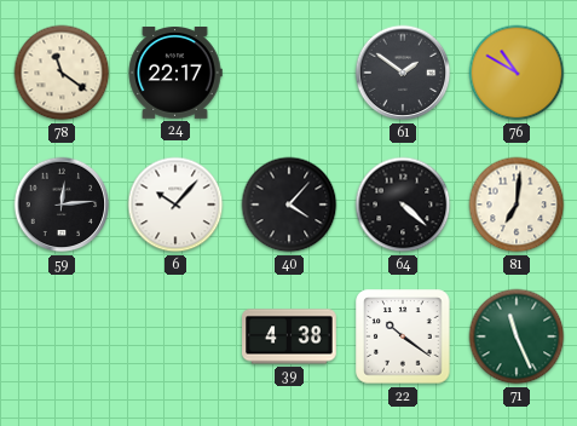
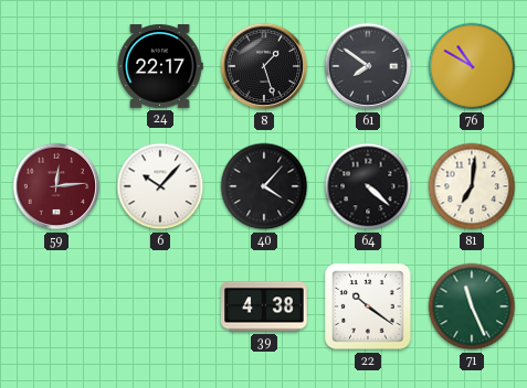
78: 11:21 -> none (62, 73)
8: none -> 1:27 (264, 66)
61: 1:51 -> 7:51 (368, 66)
59 dial: black -> burgundy (56, 186)
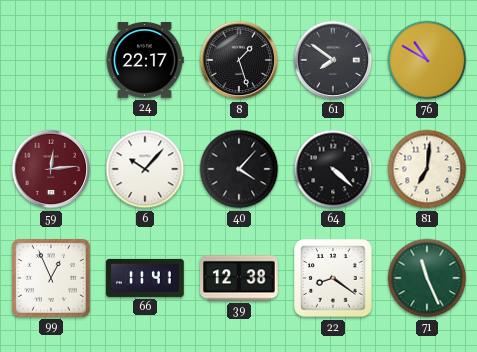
99: none -> 12:56 (51, 278)
66: none -> 11:41 (145, 278)
39: 4:38 -> 12:38 (239, 278)
22: 10:21 -> 8:21 (333, 278)
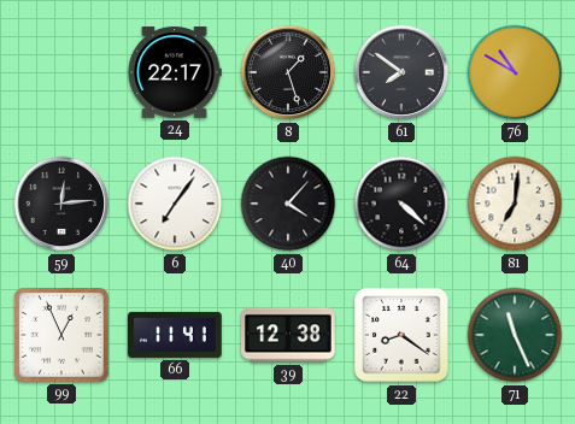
59 dial: burgundy -> black (61, 204)
6: 10:07 -> 7:06 (175, 204)
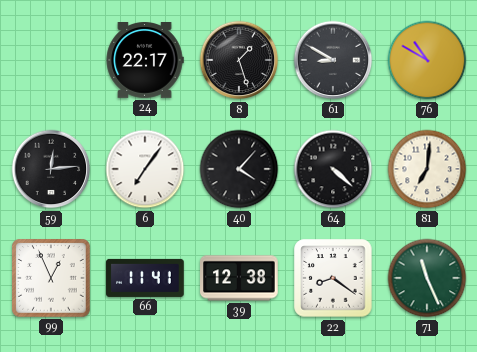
61: 7:51 -> 8:50 (333, 60)
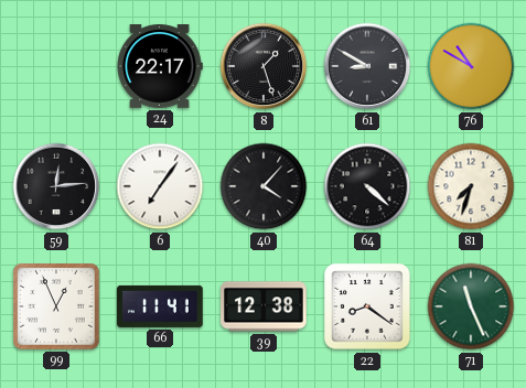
81: 7:01 -> 7:33 (471, 186)
